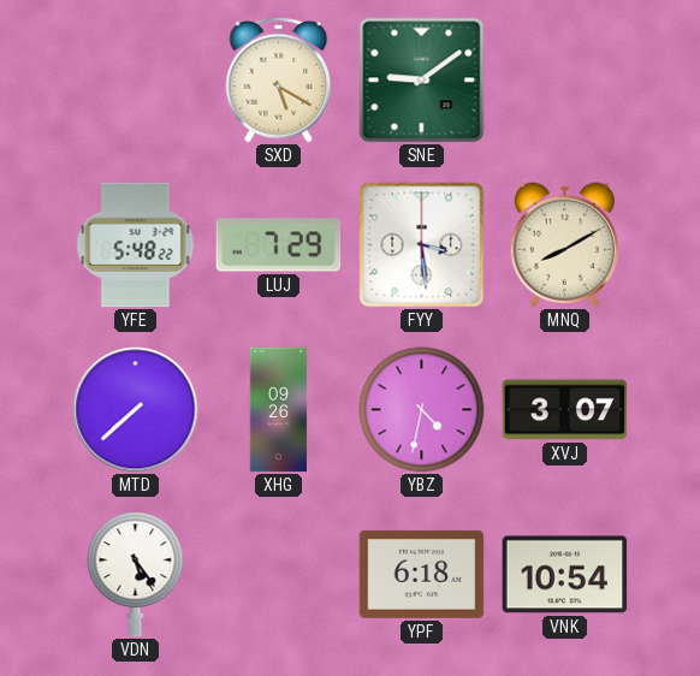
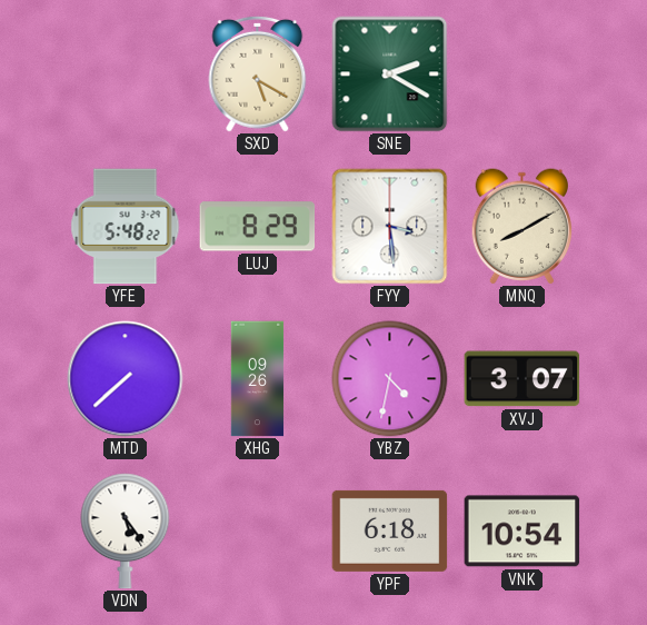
SNE: 9:09 -> 2:20 (390, 75)
LUJ: 7:29 -> 8:29 (258, 227)
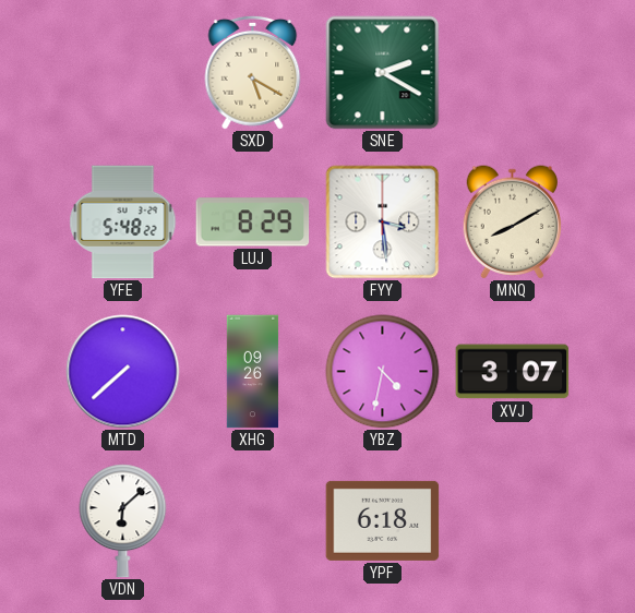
VDN: 5:24 -> 6:08 (123, 521)
VNK: 10:54 -> none (522, 532)
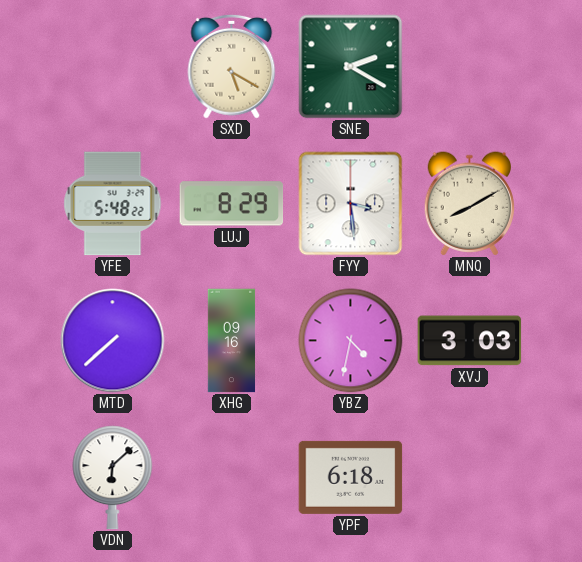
XHG: 09:26 -> 09:16 (232, 341)
XVJ: 3:07 -> 3:03 (470, 341)
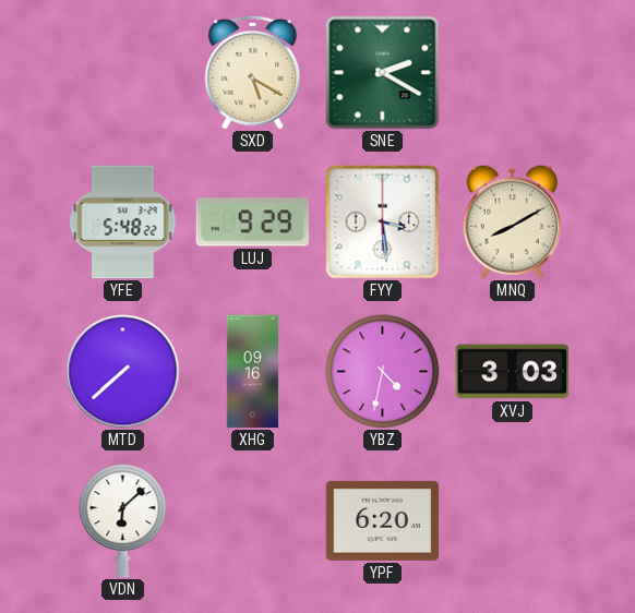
LUJ: 8:29 -> 9:29 (253, 223)
YPF: 6:18 -> 6:20 (383, 520)
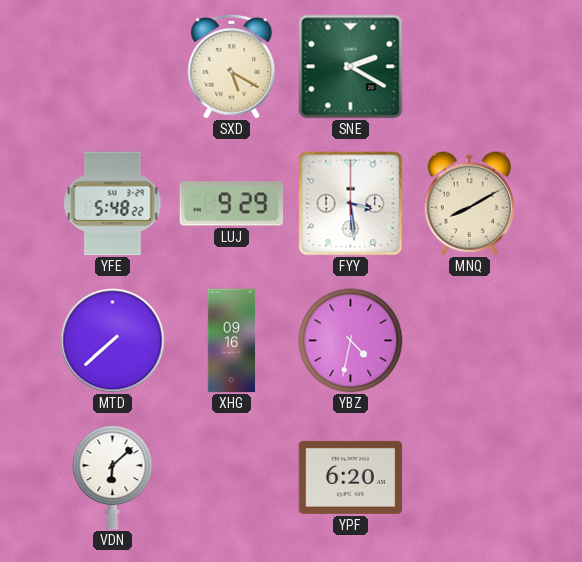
XVJ: 3:03 -> none (513, 372)
